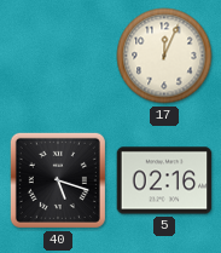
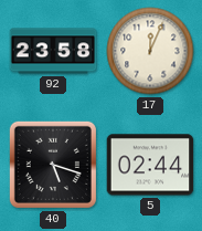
92: none -> 23:58 (53, 51)
5: 02:16 -> 02:44 (150, 165)
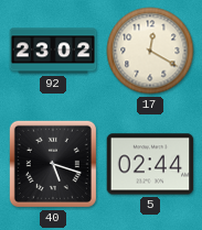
92: 23:58 -> 23:02 (53, 51)
17: 12:04 -> 12:20 (150, 51)
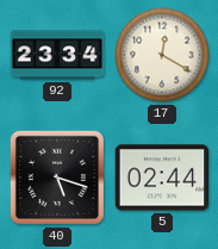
92: 23:02 -> 23:34 (57, 55)
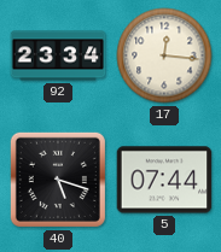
17: 12:20 -> 12:16 (164, 55)
5: 02:44 -> 07:44 (164, 180)
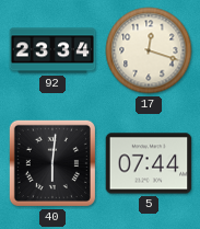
17: 12:16 -> 12:18 (149, 50)
40: 5:18 -> 6:01 (52, 163)
